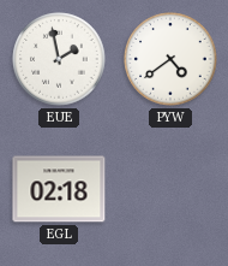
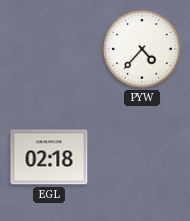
EUE: 1:58 -> none (59, 59)
PYW: 4:39 -> 4:37 (142, 49)
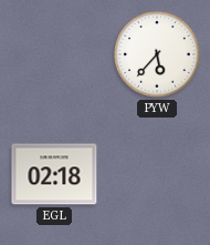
PYW: 4:37 -> 5:37 (157, 54)
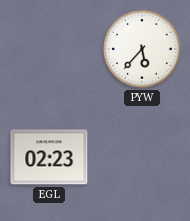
EGL: 02:18 -> 02:23 (49, 157)
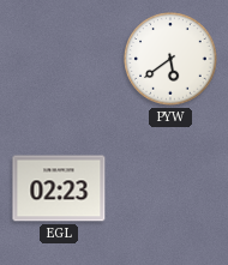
PYW: 5:37 -> 5:39 (170, 59)
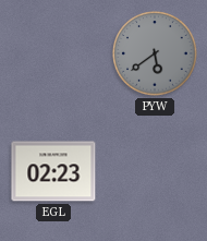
PYW dial: white -> grey (155, 53)
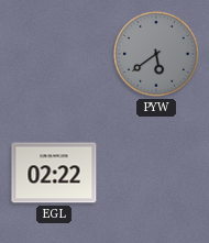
EGL: 02:23 -> 02:22 (54, 173)
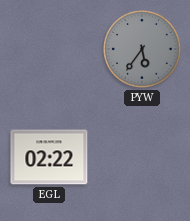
PYW: 5:39 -> 5:36 (142, 49)
